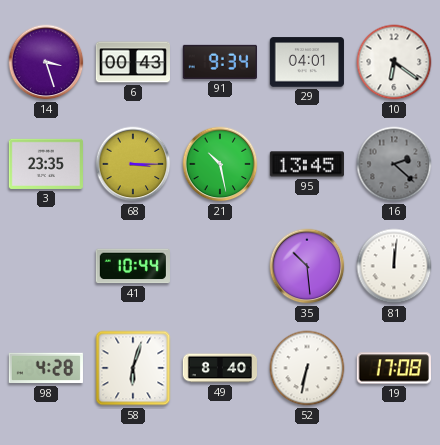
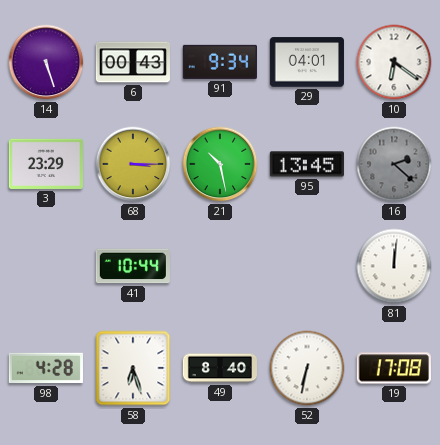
14: 3:27 -> 5:27 (46, 62)
3: 23:35 -> 23:29 (46, 164)
35: 10:29 -> none (307, 266)
58: 6:03 -> 6:27 (133, 368)
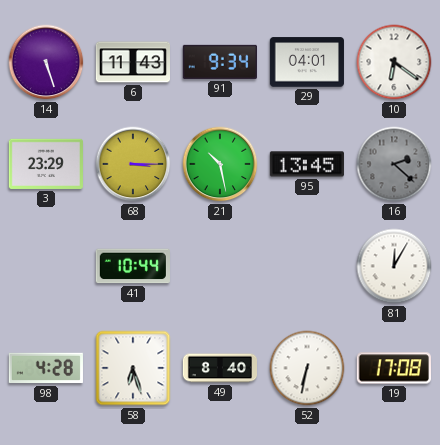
6: 00:43 -> 11:43 (132, 62)
81: 12:01 -> 12:05 (394, 266)
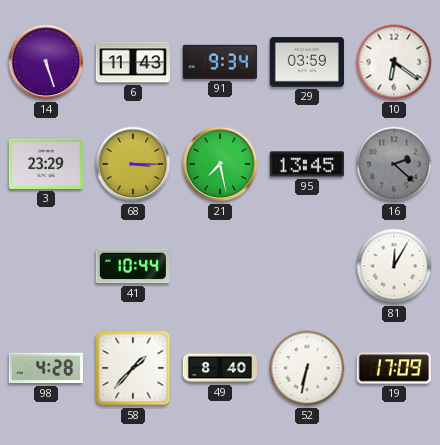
29: 04:01 -> 03:59 (306, 62)
21: 10:28 -> 7:28 (220, 164)
58: 6:27 -> 1:37 (133, 368)
19: 17:08 -> 17:09 (394, 368)
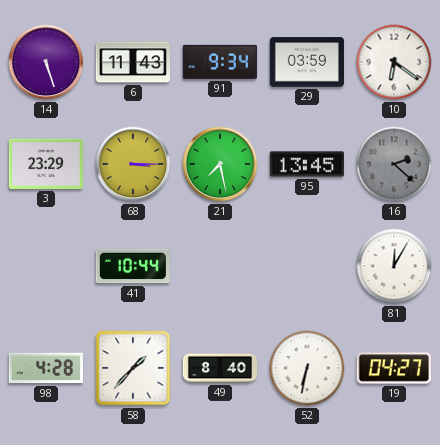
19: 17:09 -> 04:27 (394, 368)
